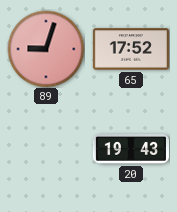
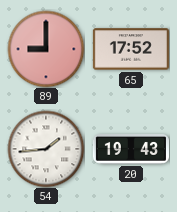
89: 9:03 -> 9:00 (46, 49)
54: none -> 1:44 (46, 149)
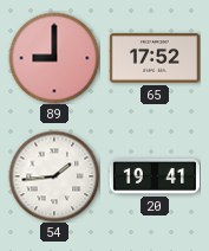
20: 19:43 -> 19:41 (155, 178)
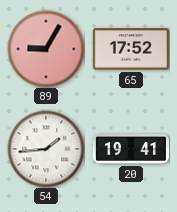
89: 9:00 -> 9:05 (46, 49)
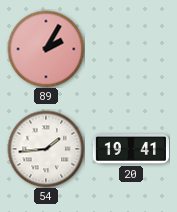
89: 9:05 -> 2:05 (46, 49)
65: 17:52 -> none (131, 49)
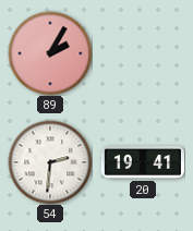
54: 1:44 -> 2:31 (50, 162)
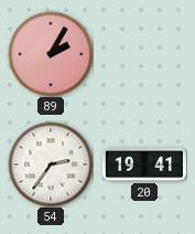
54: 2:31 -> 2:36 (51, 164)
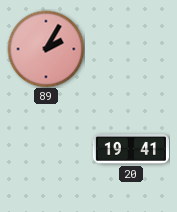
54: 2:36 -> none (51, 164)
